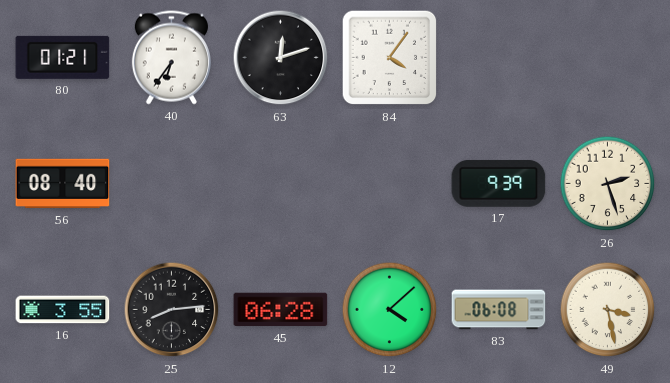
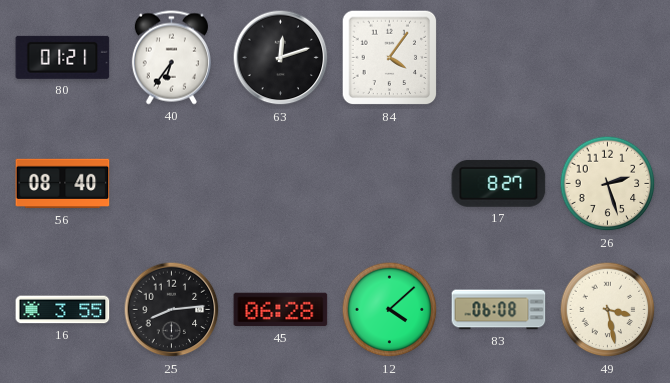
17: 9:39 -> 8:27 (499, 184)
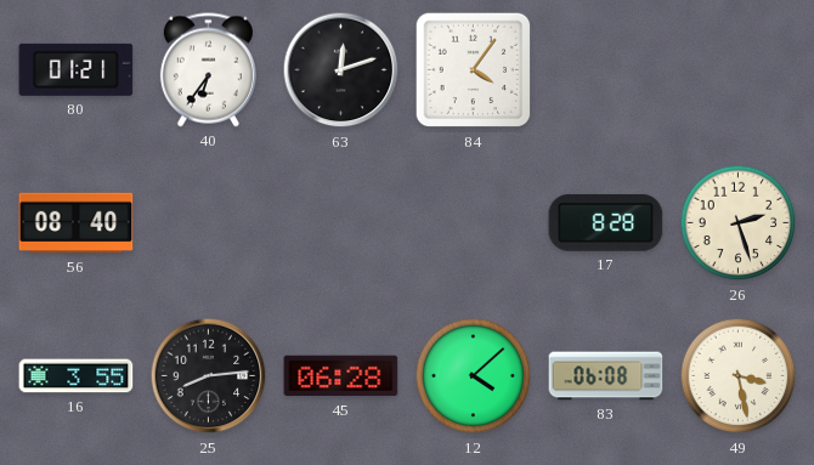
17: 8:27 -> 8:28 (606, 223)
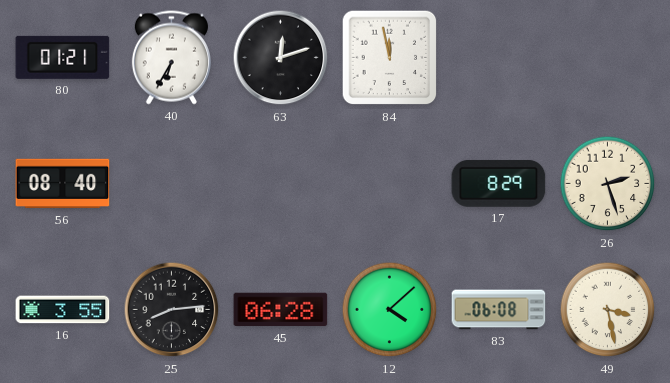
40: 6:36 -> 6:35 (171, 58)
84: 4:06 -> 11:58 (390, 58)
17: 8:28 -> 8:29 (499, 184)
